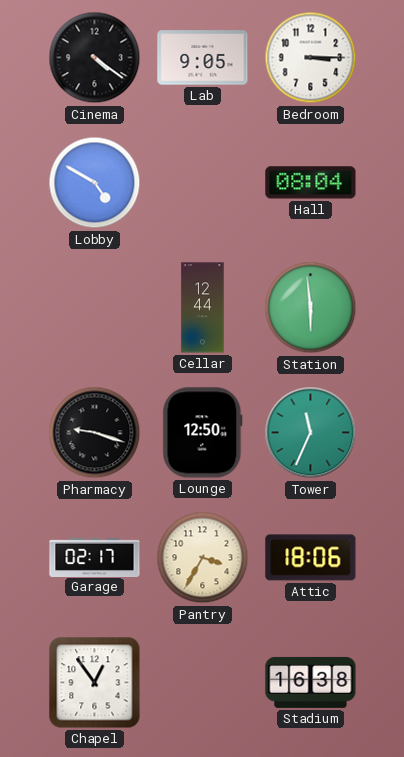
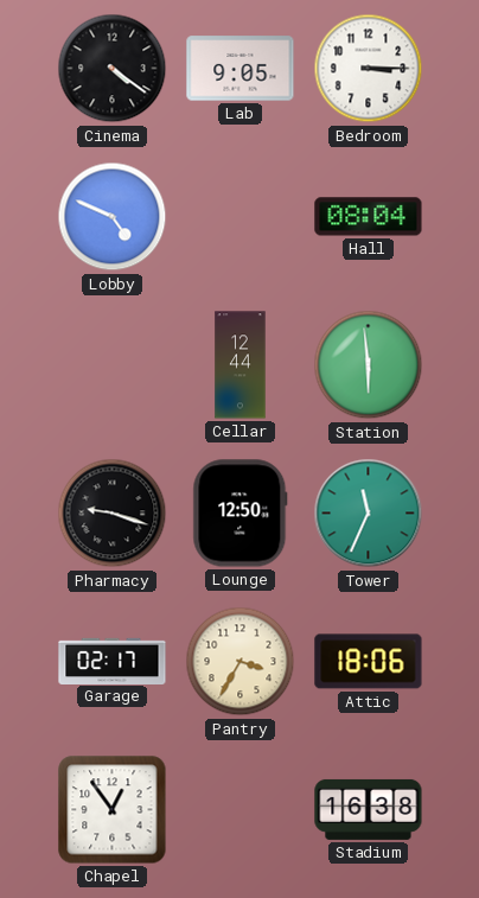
Lobby: 4:50 -> 4:49 (113, 217)
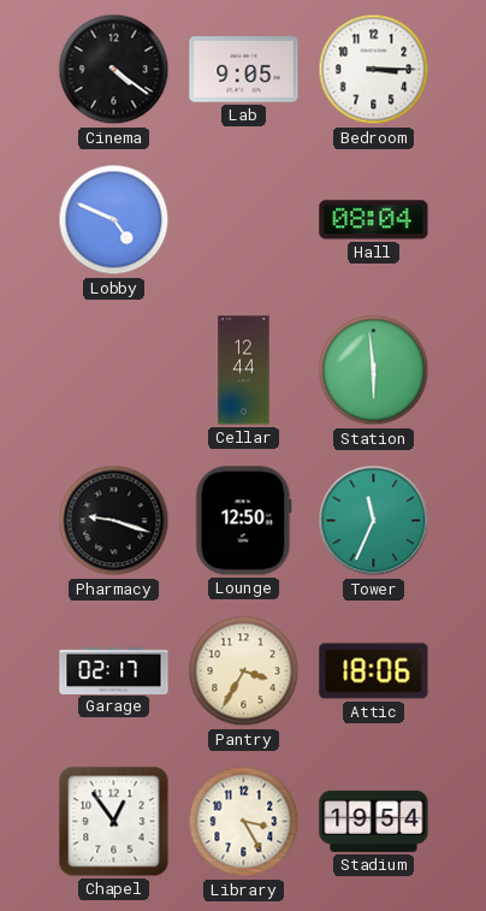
Library: none -> 3:25 (244, 822)
Stadium: 16:38 -> 19:54 (374, 821)
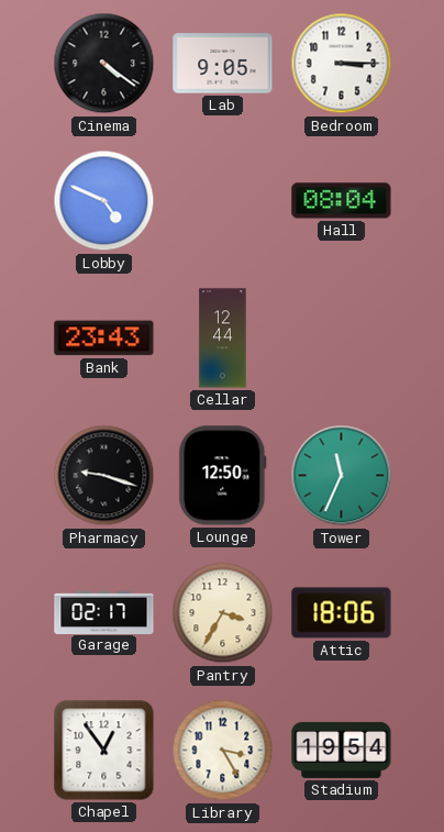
Bank: none -> 23:43 (104, 339)
Station: 5:59 -> none (374, 371)
